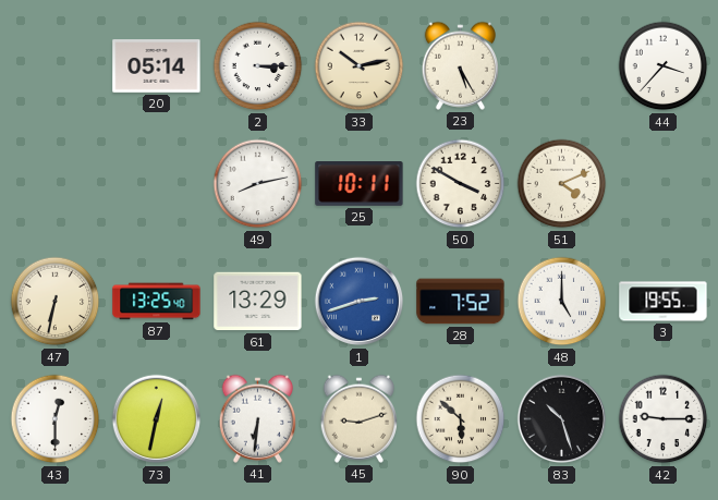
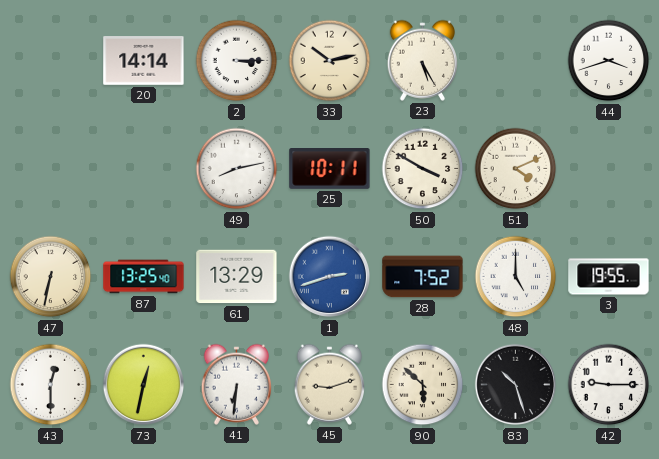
20: 05:14 -> 14:14 (144, 61)
44: 3:37 -> 3:42 (609, 61)
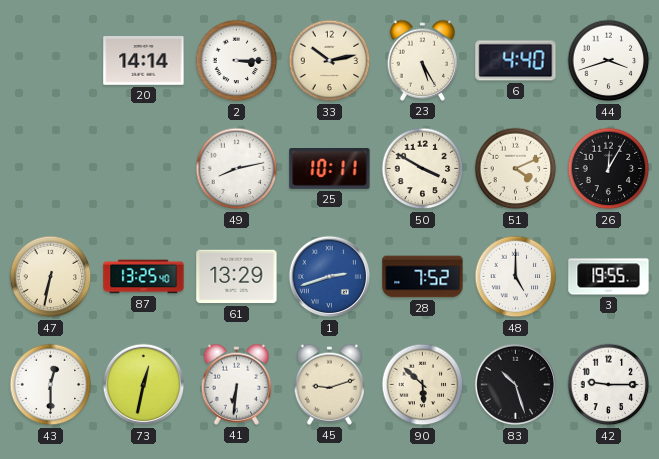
6: none -> 4:40 (516, 61)
26: none -> 12:05 (609, 169)
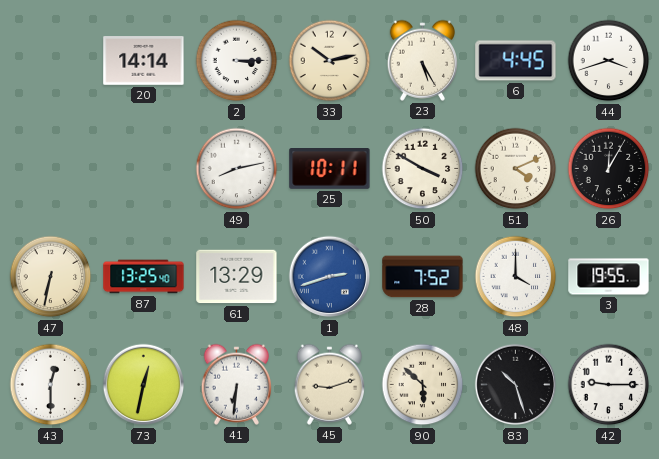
6: 4:40 -> 4:45 (516, 61)
48: 5:00 -> 4:00 (516, 277)
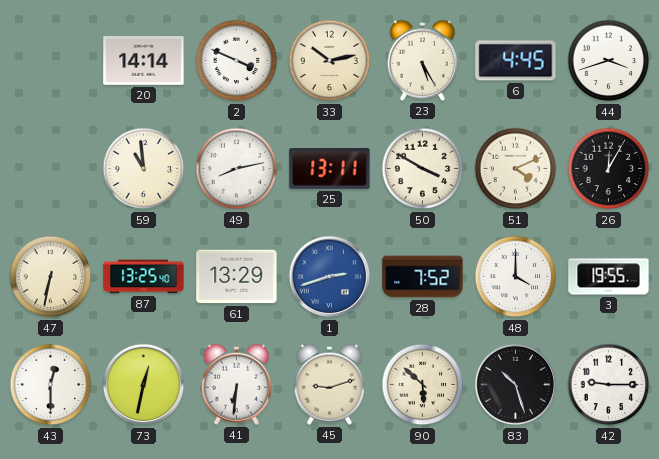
2: 3:15 -> 3:49 (237, 61)
59: none -> 10:59 (144, 169)
25: 10:11 -> 13:11 (330, 169)
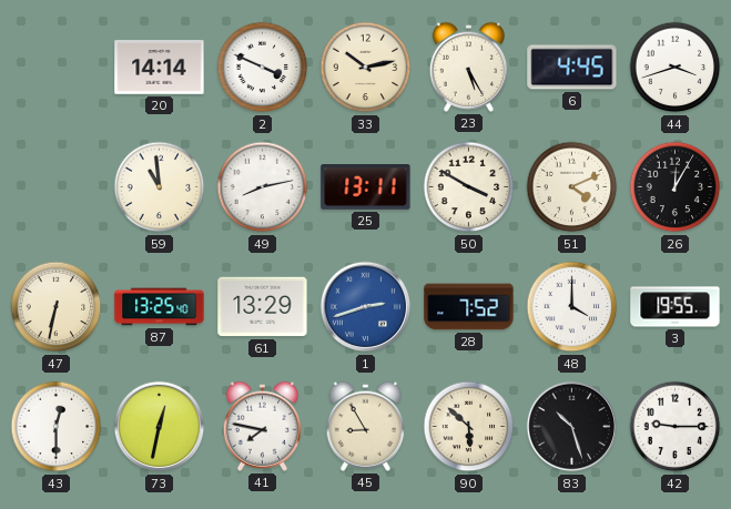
41: 6:31 -> 7:47 (262, 426)
45: 9:12 -> 8:55 (365, 426)
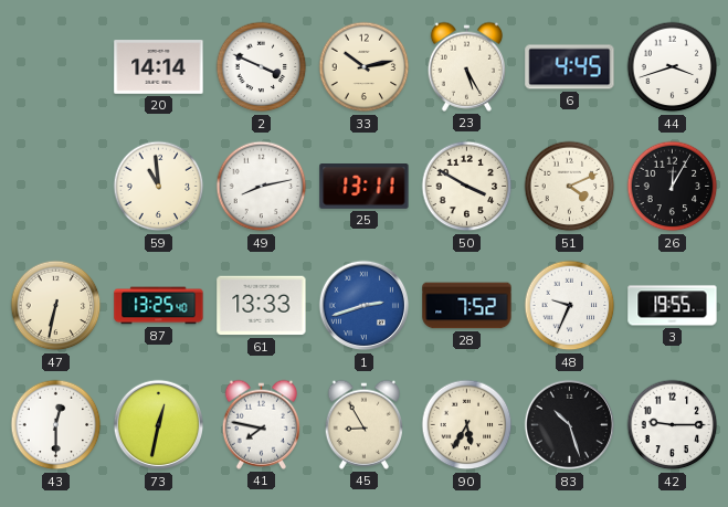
61: 13:29 -> 13:33 (262, 306)
48: 4:00 -> 9:34 (570, 306)
90: 5:52 -> 5:35 (467, 425)
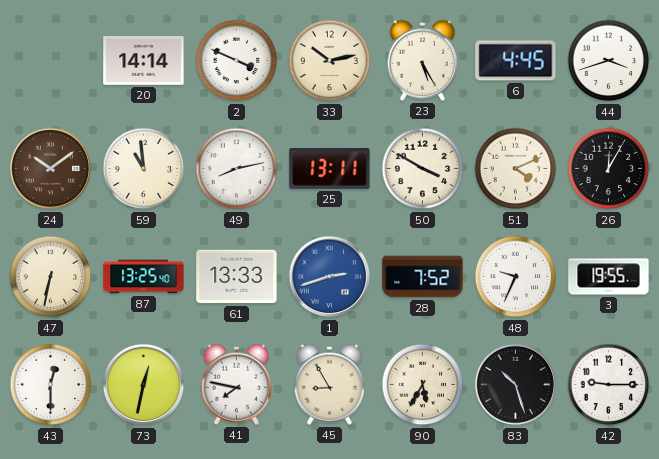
24: none -> 10:09 (51, 169)
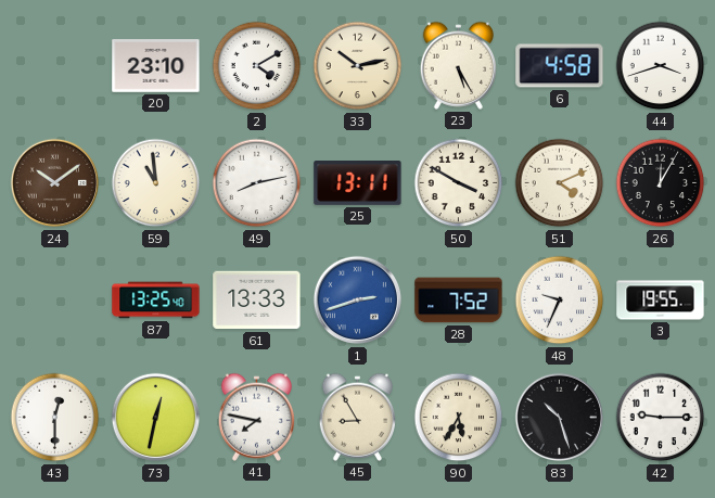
20: 14:14 -> 23:10 (156, 66)
2: 3:49 -> 4:10 (257, 66)
6: 4:45 -> 4:58 (560, 66)
47: 6:32 -> none (51, 277)
